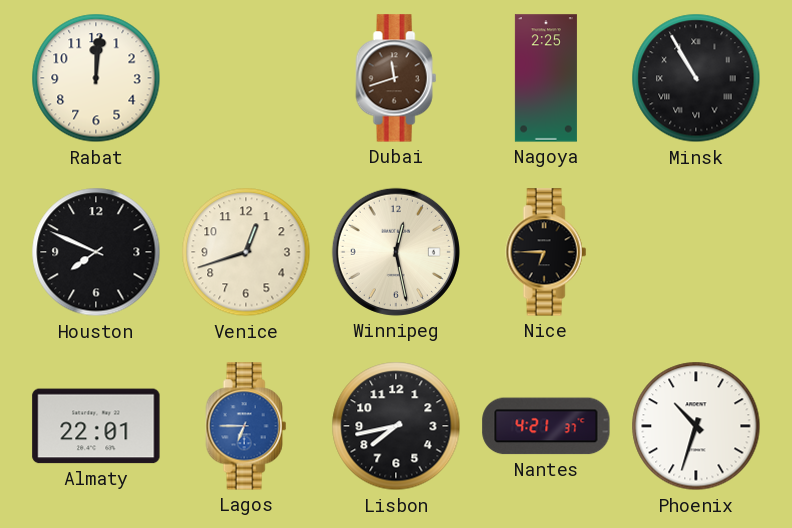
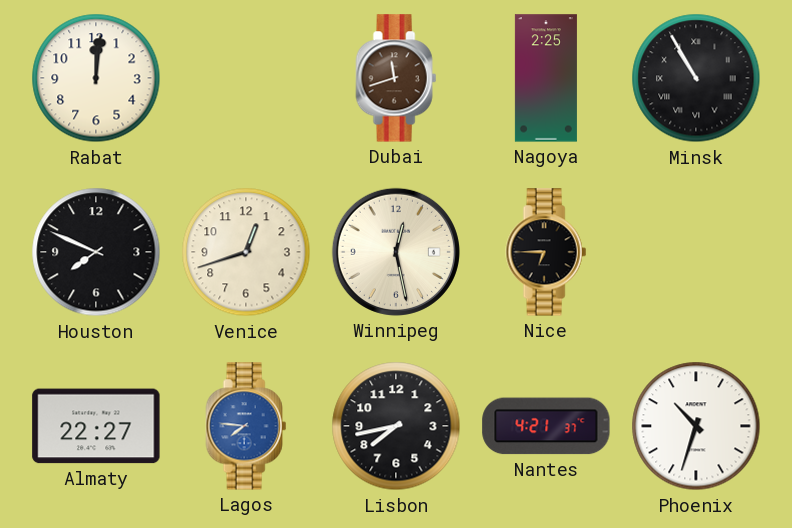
Almaty: 22:01 -> 22:27 (96, 426)
Lagos: 6:45 -> 7:46 (246, 426)
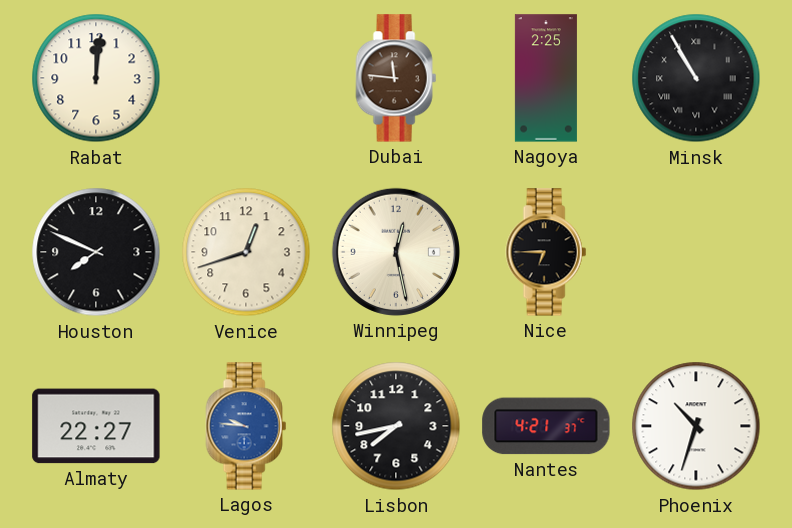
Dubai: 11:42 -> 11:46 (396, 78)
Lagos: 7:46 -> 9:46 (246, 426)
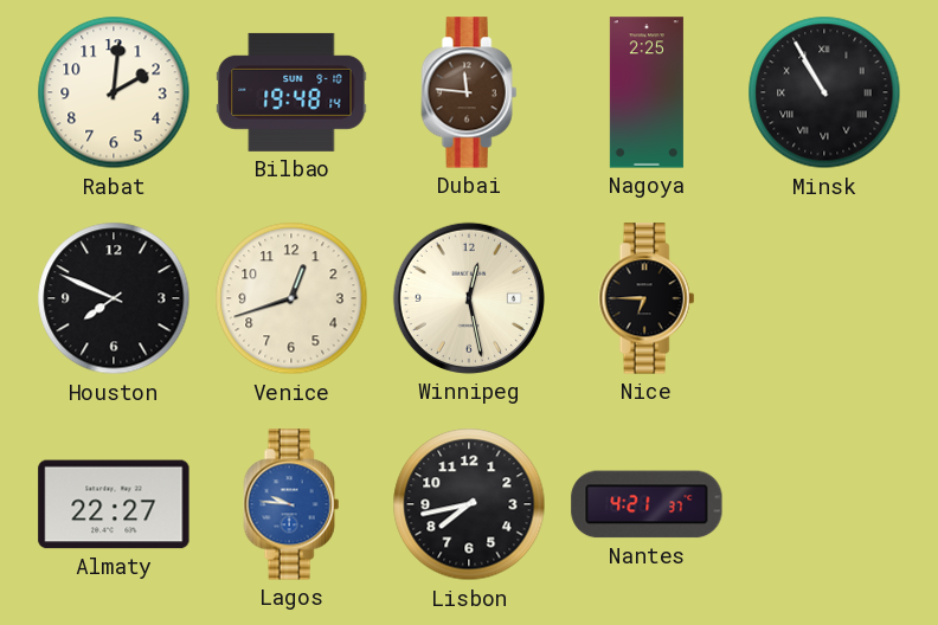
Rabat: 12:01 -> 2:01 (114, 92)
Bilbao: none -> 19:48 (291, 92)
Phoenix: 10:33 -> none (696, 426)
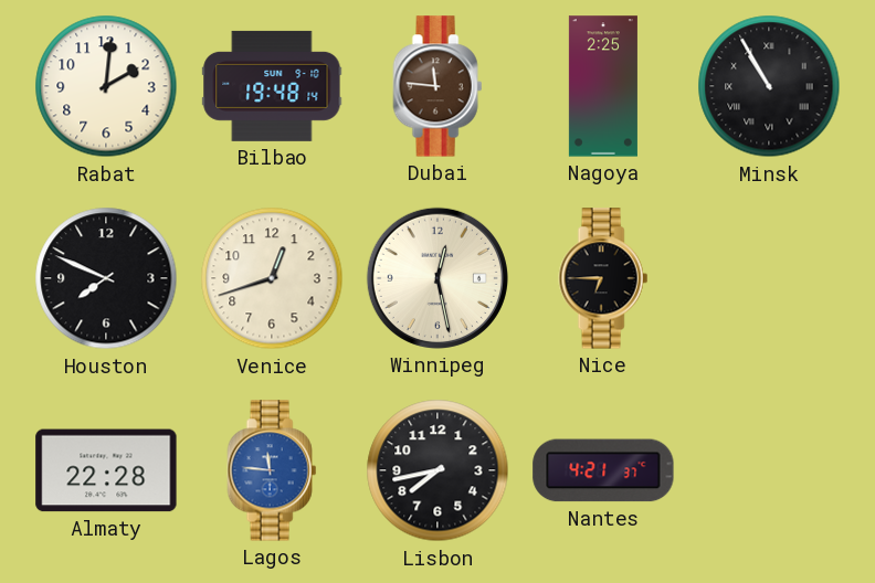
Almaty: 22:27 -> 22:28 (106, 470)
Lagos: 9:46 -> 11:46 (272, 470)
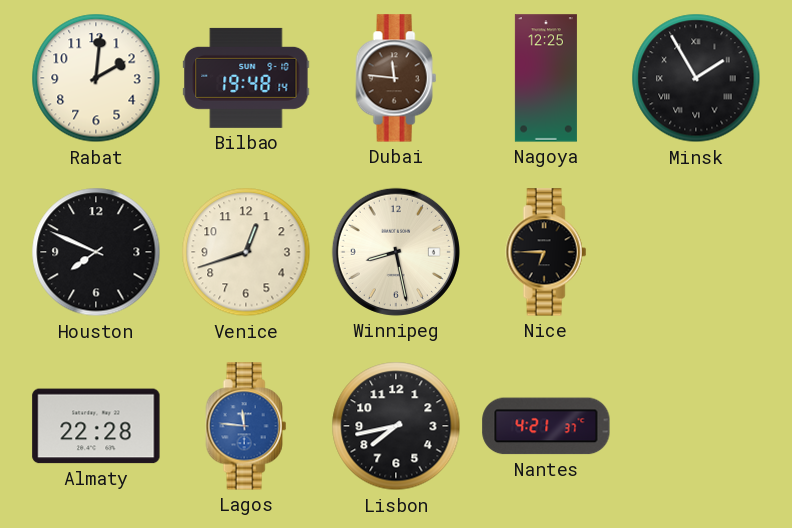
Nagoya: 2:25 -> 12:25 (546, 78)
Minsk: 10:55 -> 1:55 (696, 78)
Winnipeg: 12:28 -> 8:28 (396, 252)
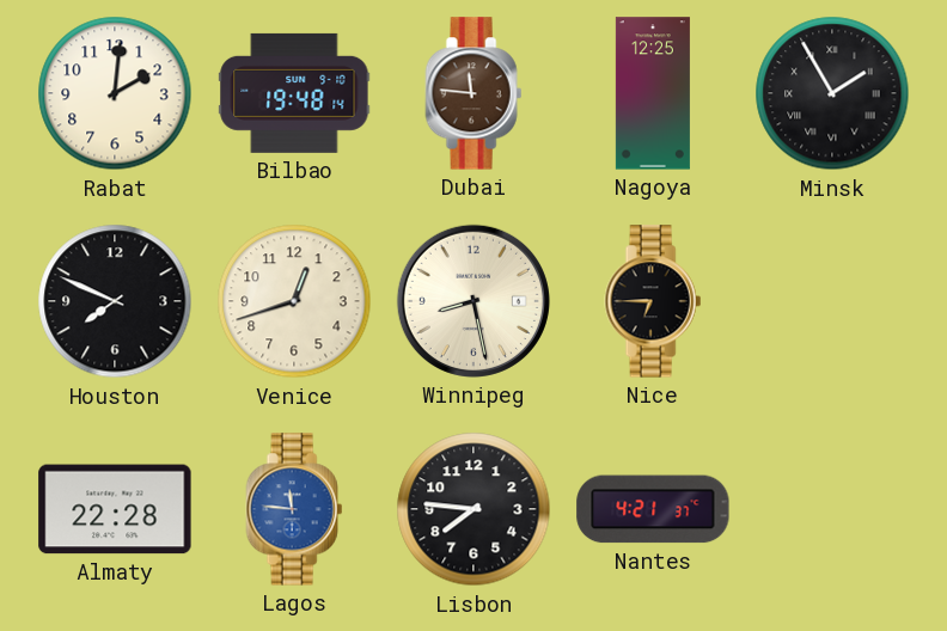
Lisbon: 7:43 -> 7:46 (473, 509)
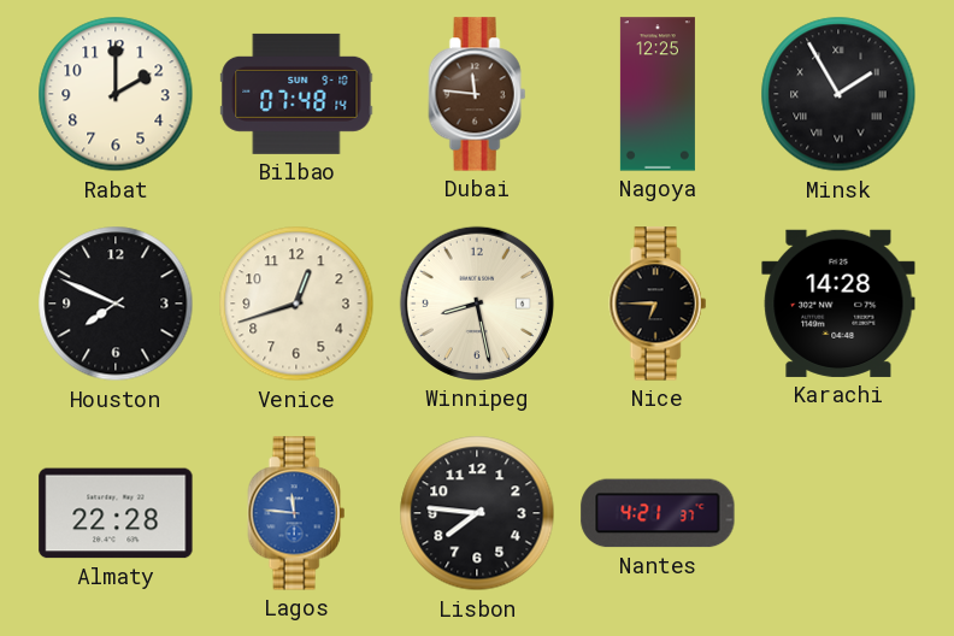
Rabat: 2:01 -> 2:00 (116, 94)
Bilbao: 19:48 -> 07:48 (296, 94)
Karachi: none -> 14:28 (838, 304)
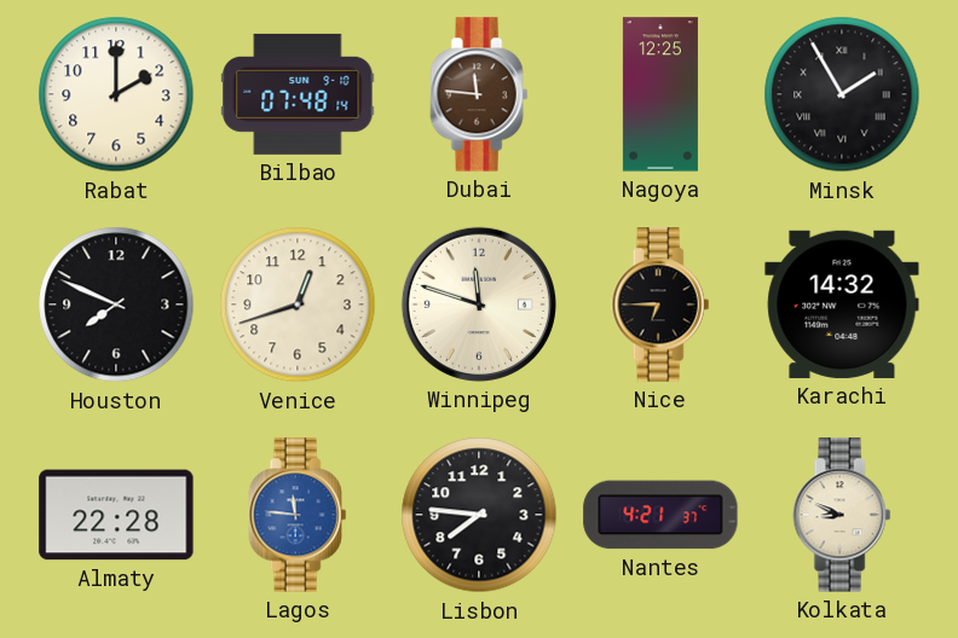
Winnipeg: 8:28 -> 11:48 (479, 304)
Karachi: 14:28 -> 14:32 (842, 304)
Kolkata: none -> 8:49 (842, 515)
